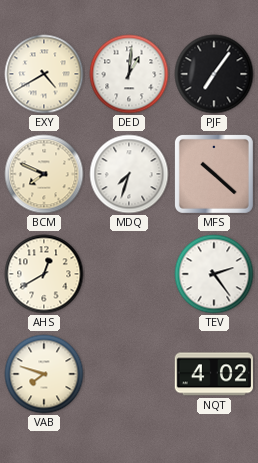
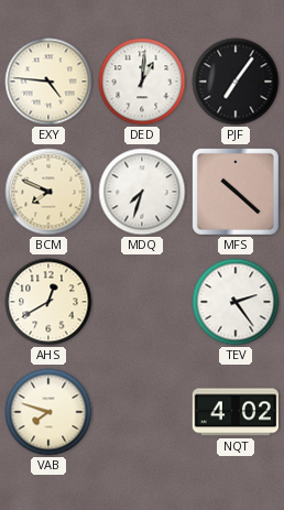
EXY: 4:40 -> 4:46 (48, 82)
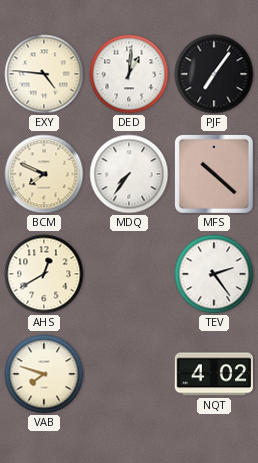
MDQ: 7:33 -> 7:36 (129, 174)
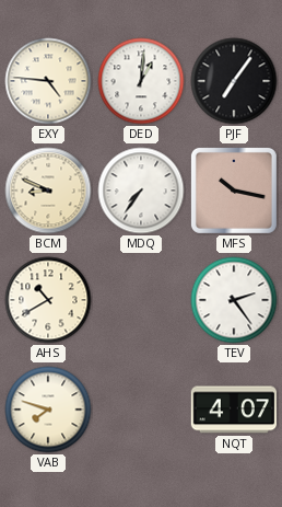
BCM: 7:49 -> 8:49 (48, 191)
MFS: 10:22 -> 10:17 (234, 191)
AHS: 12:40 -> 10:40 (48, 300)
NQT: 4:02 -> 4:07 (233, 410)
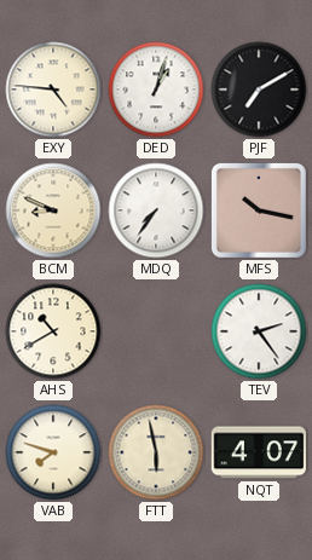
DED: 1:01 -> 1:03 (156, 90)
PJF: 7:06 -> 7:10 (259, 90)
FTT: none -> 5:58 (156, 452)
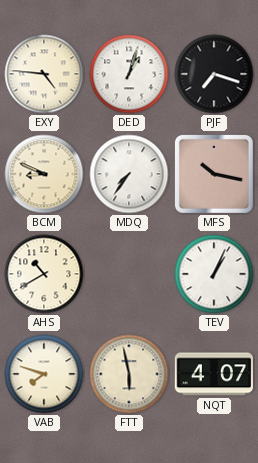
PJF: 7:10 -> 7:18 (214, 74)
TEV: 2:24 -> 1:04 (214, 274)
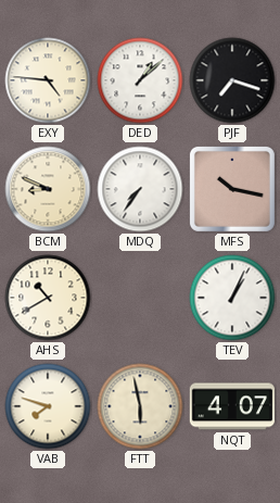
DED: 1:03 -> 1:08 (140, 80)
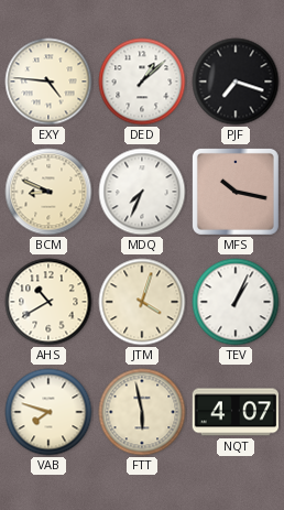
MDQ: 7:36 -> 7:34 (142, 192)
JTM: none -> 4:03 (142, 302)
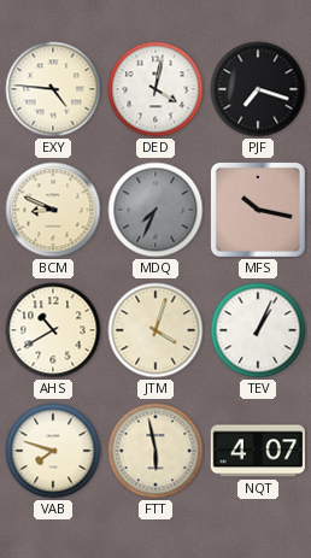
DED: 1:08 -> 4:02 (155, 89)
MDQ dial: white -> grey (155, 210)
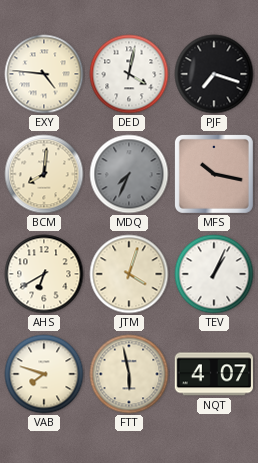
BCM: 8:49 -> 8:01 (44, 174)
AHS: 10:40 -> 6:40 (44, 274)
